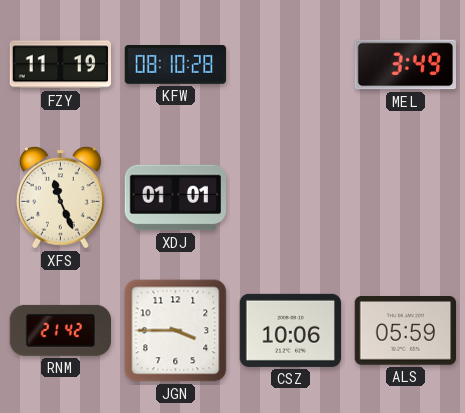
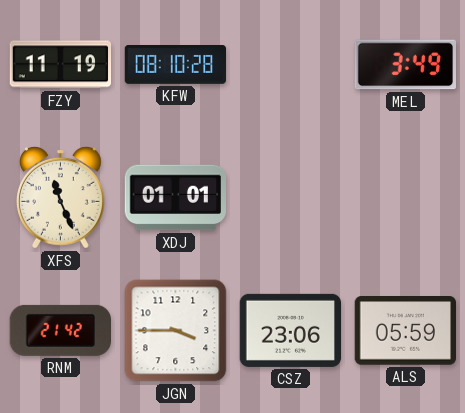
CSZ: 10:06 -> 23:06 (291, 330)
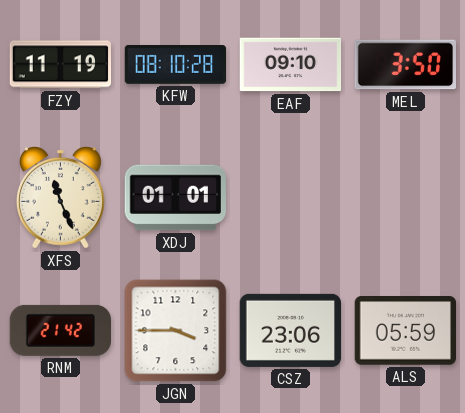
EAF: none -> 09:10 (291, 65)
MEL: 3:49 -> 3:50 (405, 65)
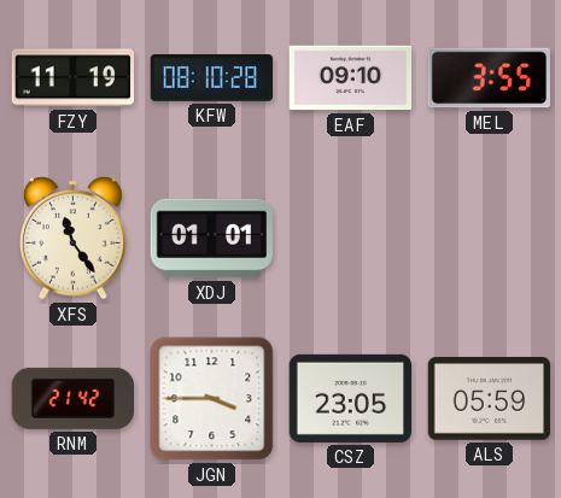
MEL: 3:50 -> 3:55 (489, 78)
XFS: 11:26 -> 11:24 (74, 239)
CSZ: 23:06 -> 23:05 (351, 398)
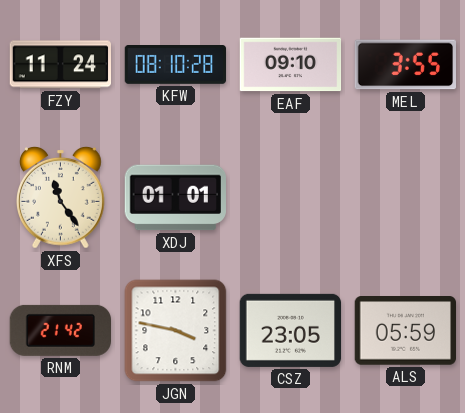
FZY: 11:19 -> 11:24 (60, 65)
JGN: 3:45 -> 3:47 (176, 331)
